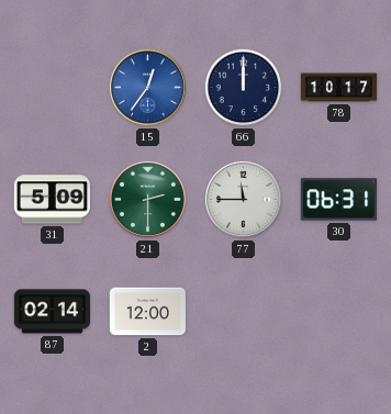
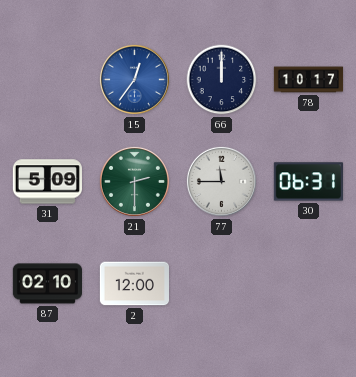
87: 02:14 -> 02:10 (47, 284)
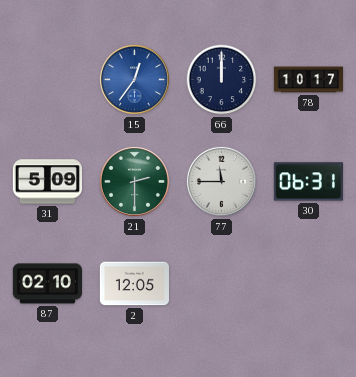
2: 12:00 -> 12:05 (134, 284)
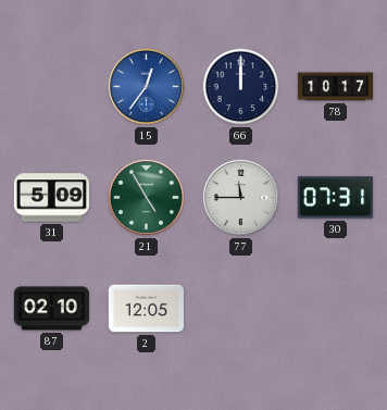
21: 2:30 -> 4:55 (146, 197)
30: 06:31 -> 07:31 (335, 198)
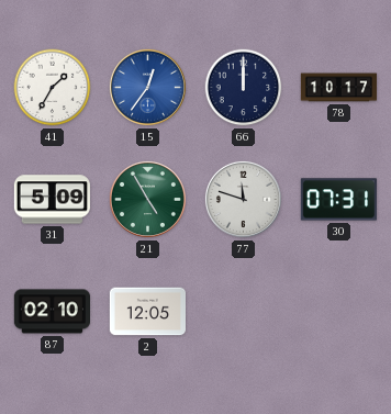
41: none -> 1:35 (53, 88)
77: 11:45 -> 11:48 (243, 199)
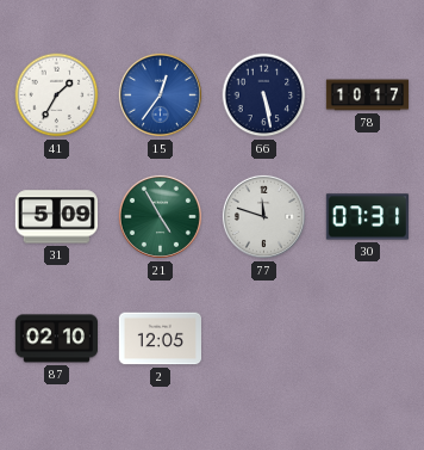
66: 12:00 -> 5:28 (264, 95)
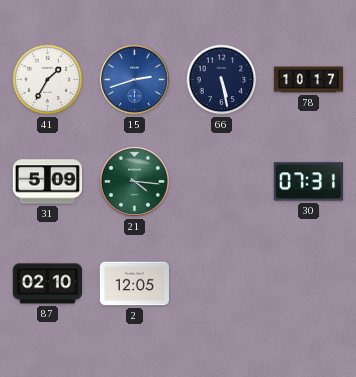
15: 12:36 -> 2:42 (134, 79)
21: 4:55 -> 4:16 (134, 181)
77: 11:48 -> none (263, 216)
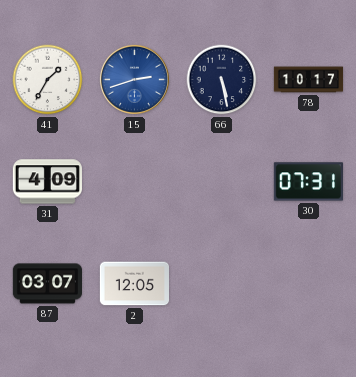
31: 5:09 -> 4:09 (47, 182)
21: 4:16 -> none (134, 181)
87: 02:10 -> 03:07 (47, 284)
